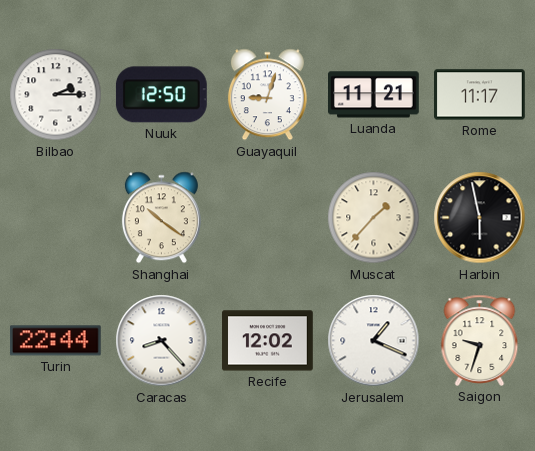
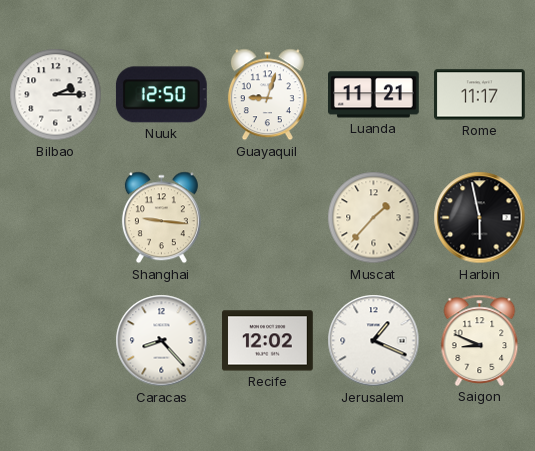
Shanghai: 10:21 -> 9:16 (161, 218)
Turin: 22:44 -> none (55, 341)
Saigon: 9:33 -> 8:49 (480, 340)
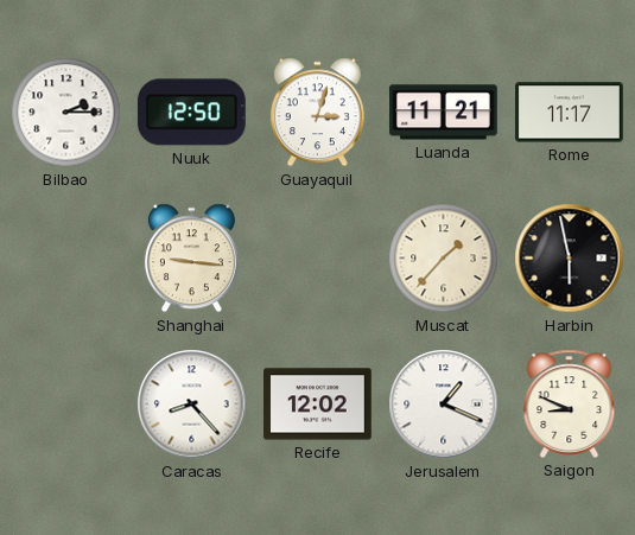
Guayaquil: 9:03 -> 3:03 (317, 113)
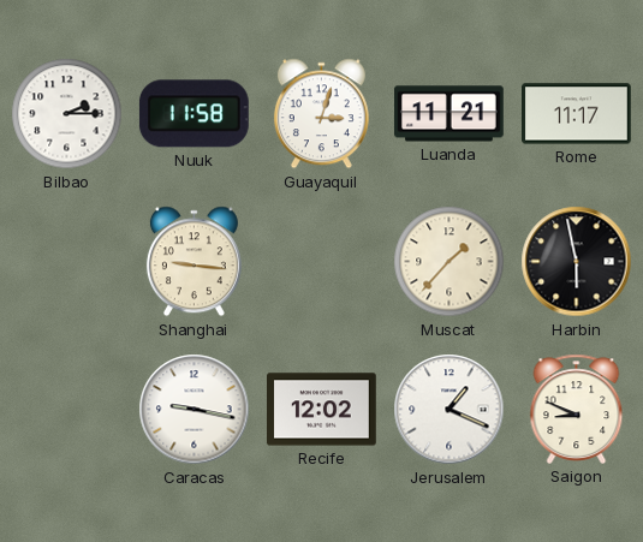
Nuuk: 12:50 -> 11:58 (194, 114)
Caracas: 8:23 -> 9:17 (195, 410)
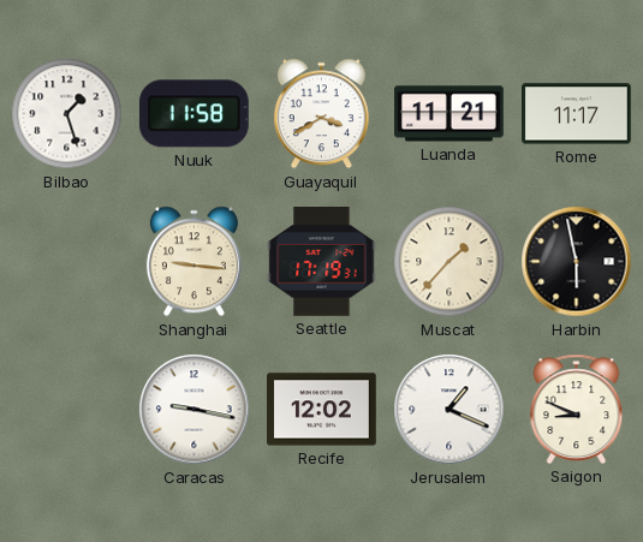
Bilbao: 2:15 -> 1:27 (67, 114)
Guayaquil: 3:03 -> 3:40 (321, 114)
Seattle: none -> 17:19 (322, 262)
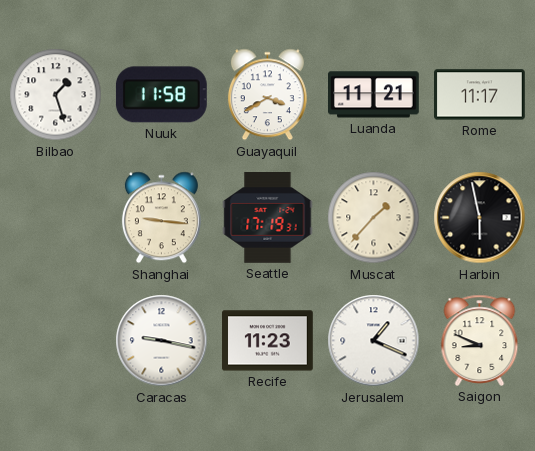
Recife: 12:02 -> 11:23 (268, 341)
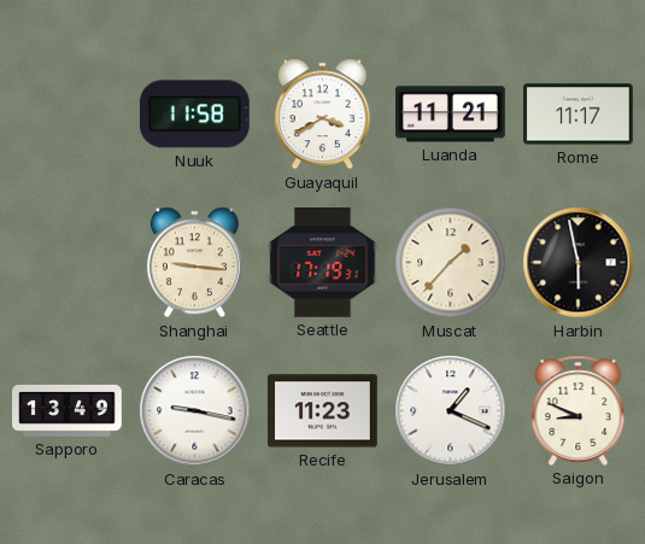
Bilbao: 1:27 -> none (56, 95)
Sapporo: none -> 13:49 (68, 411)
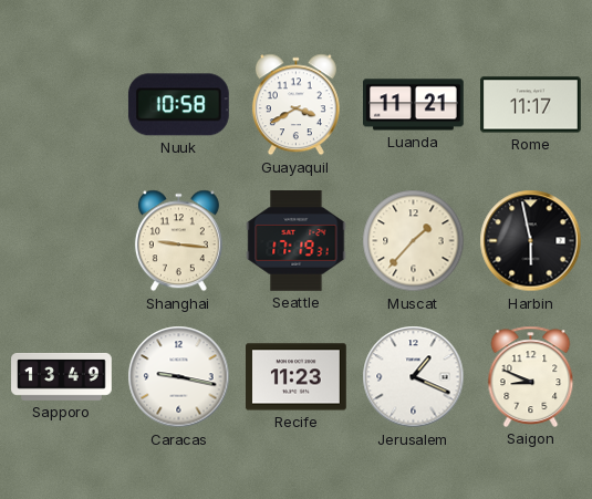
Nuuk: 11:58 -> 10:58 (178, 105)
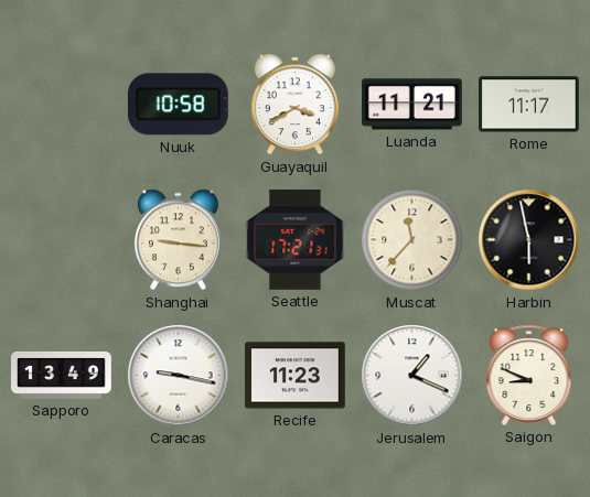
Seattle: 17:19 -> 17:21 (296, 240)
Muscat: 1:37 -> 11:37 (412, 240)
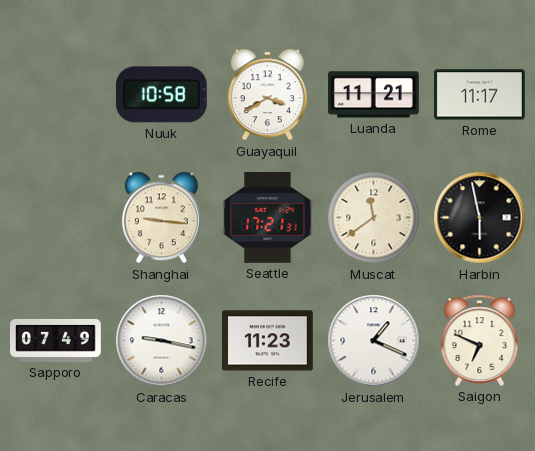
Muscat: 11:37 -> 11:39 (374, 218)
Sapporo: 13:49 -> 07:49 (56, 341)
Saigon: 8:49 -> 6:49 (480, 340)
